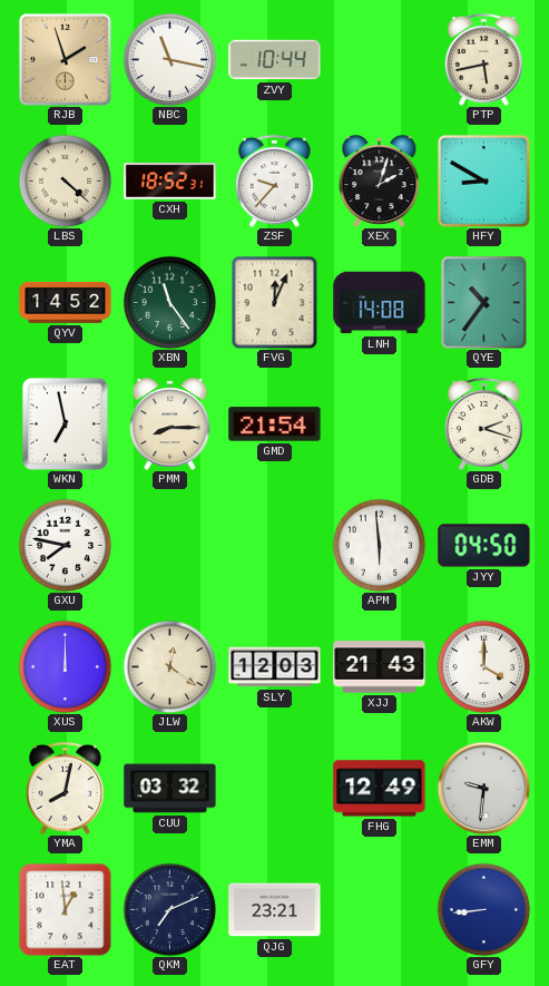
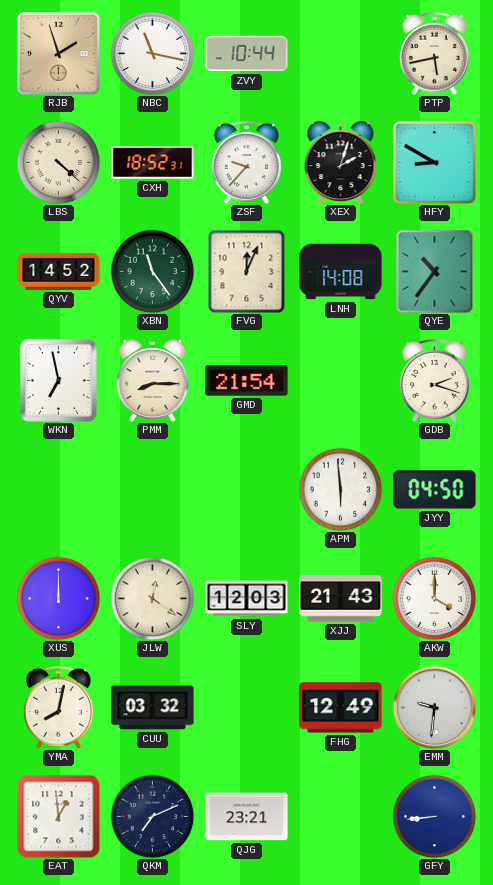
GXU: 7:47 -> none (65, 545)
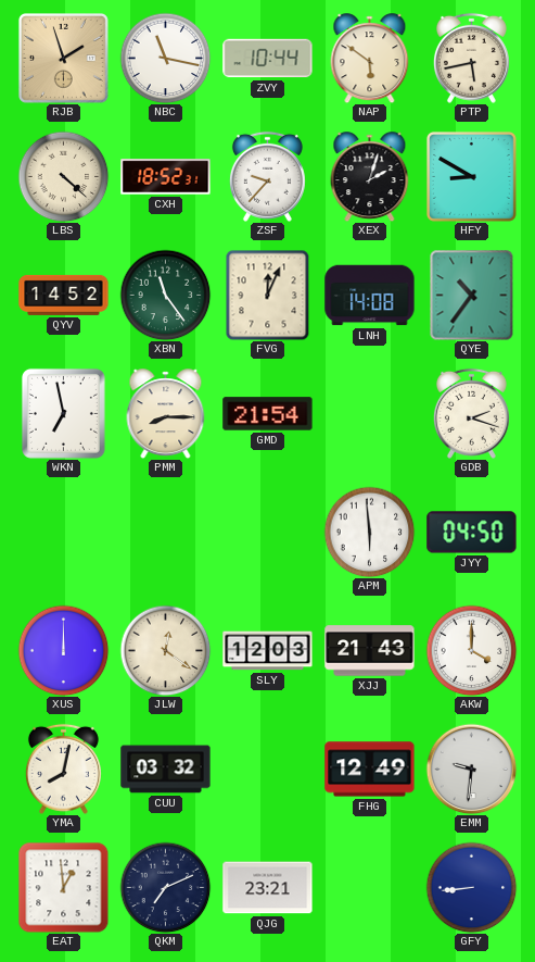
NAP: none -> 5:51 (370, 59)
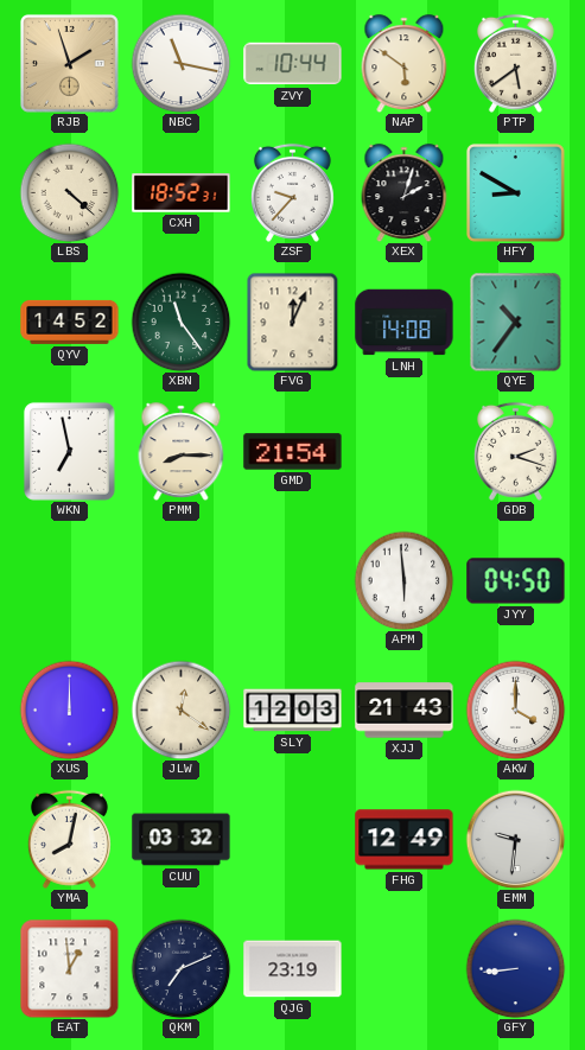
PTP: 5:43 -> 5:39 (515, 63)
QJG: 23:21 -> 23:19 (293, 969)
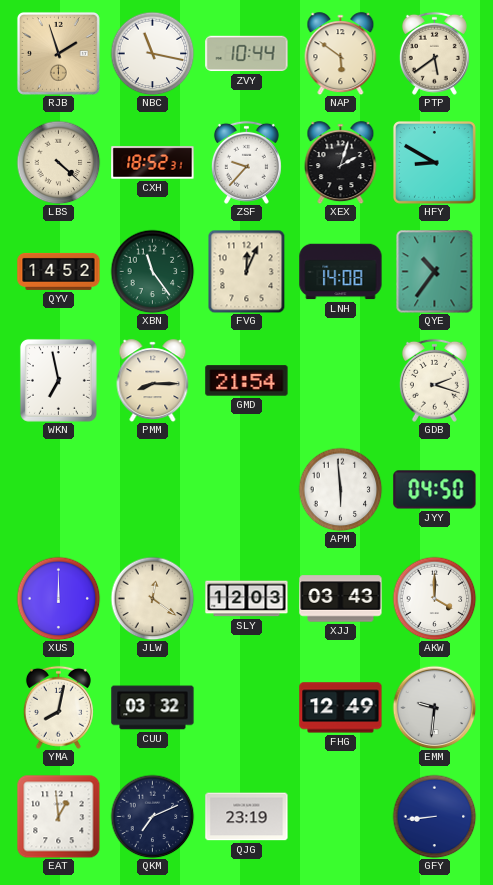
XJJ: 21:43 -> 03:43 (341, 599)
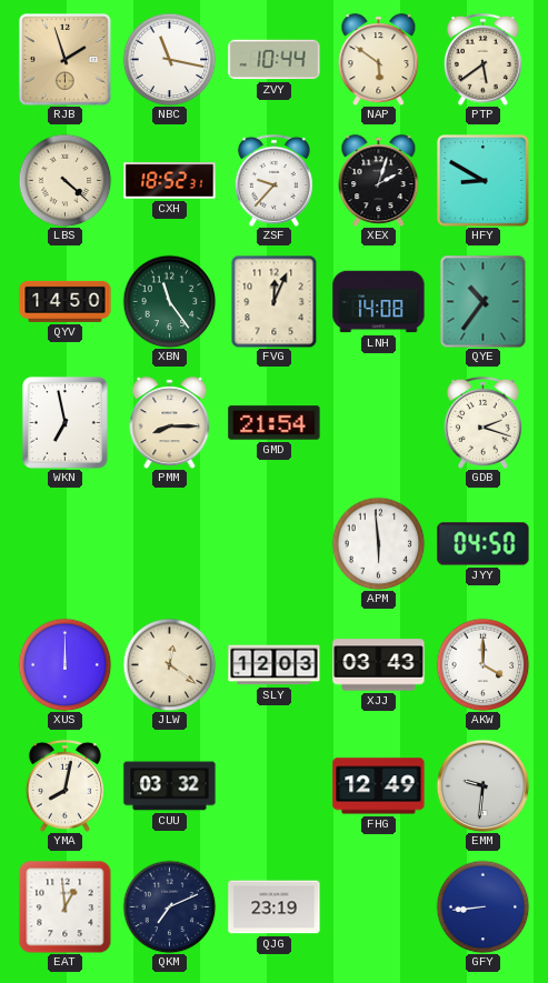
QYV: 14:52 -> 14:50 (66, 301)
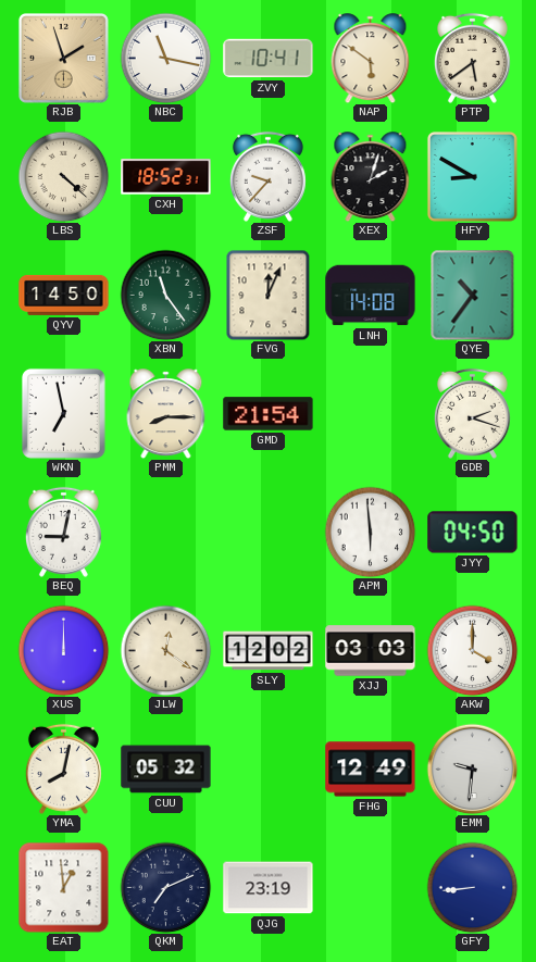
ZVY: 10:44 -> 10:41 (269, 59)
BEQ: none -> 9:02 (63, 532)
SLY: 12:03 -> 12:02 (269, 651)
XJJ: 03:43 -> 03:03 (371, 651)
CUU: 03:32 -> 05:32 (166, 770)
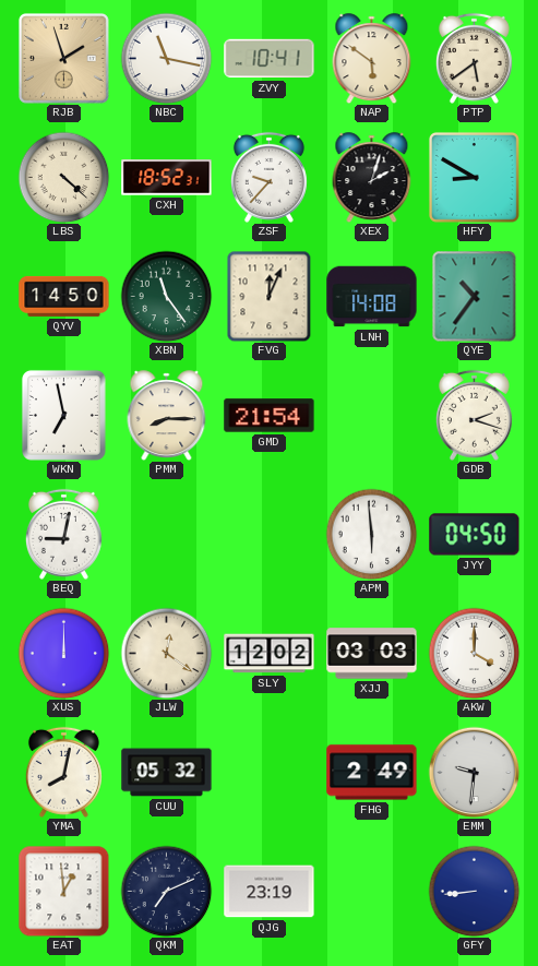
FHG: 12:49 -> 2:49 (372, 773)
